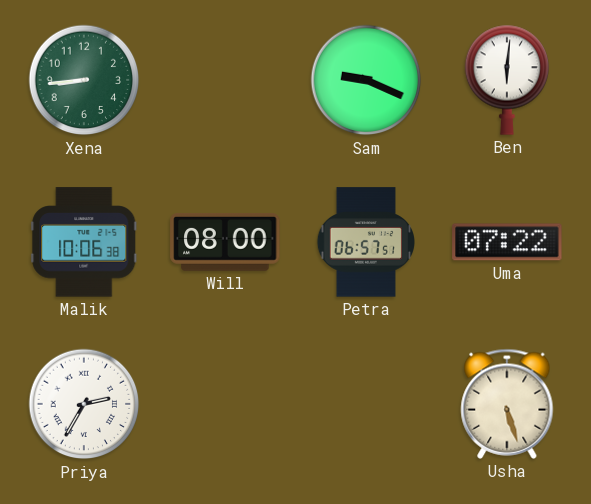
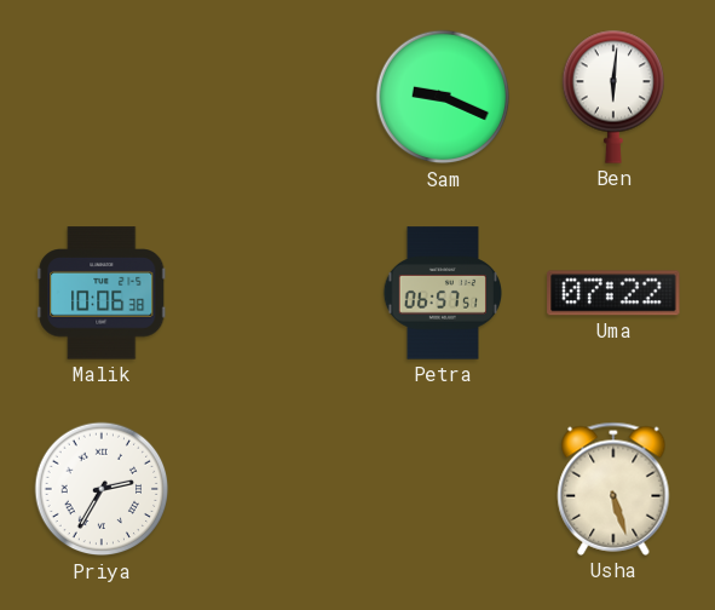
Xena: 8:44 -> none (84, 80)
Will: 08:00 -> none (225, 243)
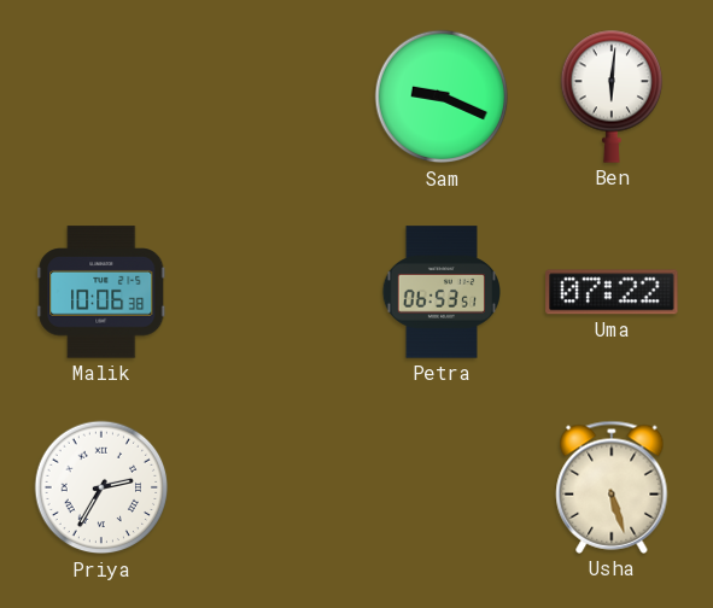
Petra: 06:57 -> 06:53 (442, 292)
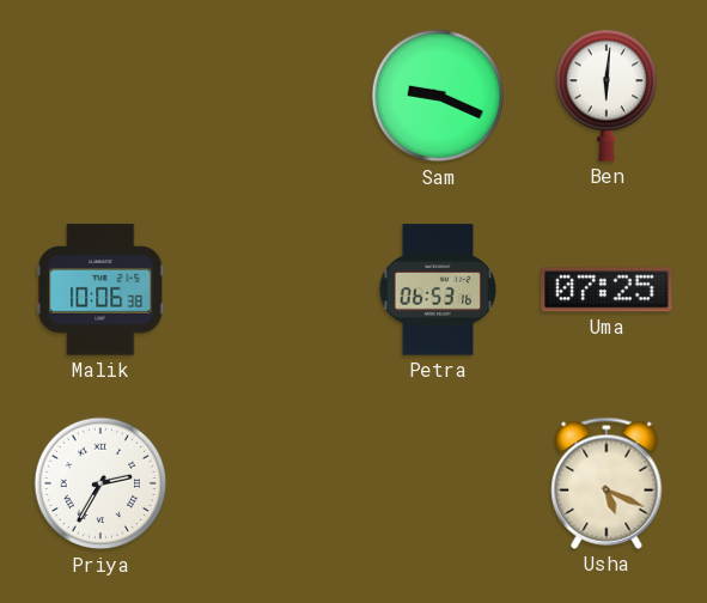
Petra: 06:53:51 -> 06:53:16 (438, 290)
Uma: 07:22 -> 07:25 (607, 290)
Usha: 5:27 -> 5:19 (607, 483)
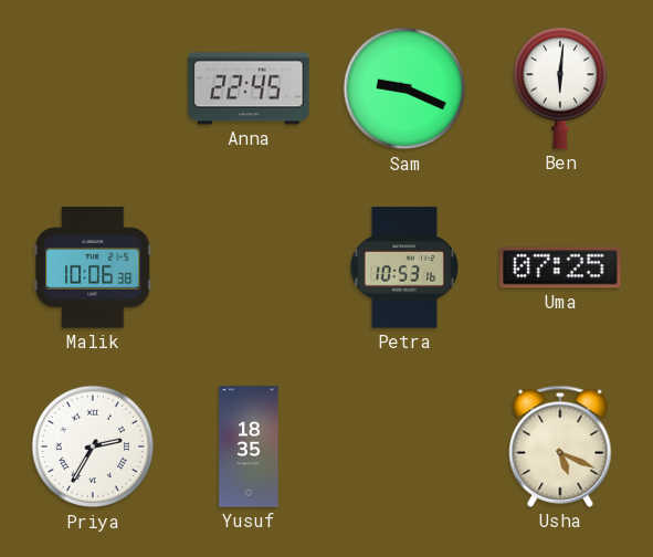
Anna: none -> 22:45 (249, 88)
Petra: 06:53 -> 10:53 (404, 267)
Yusuf: none -> 18:35 (249, 446)
